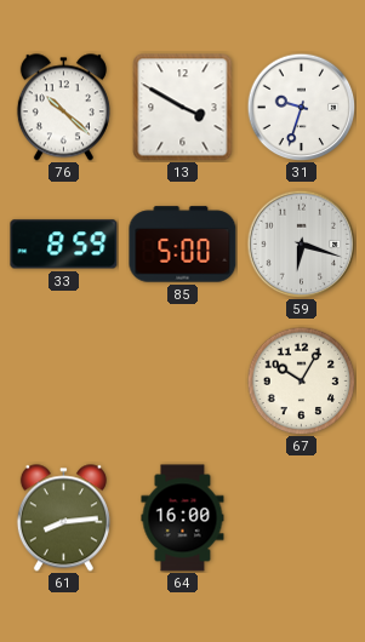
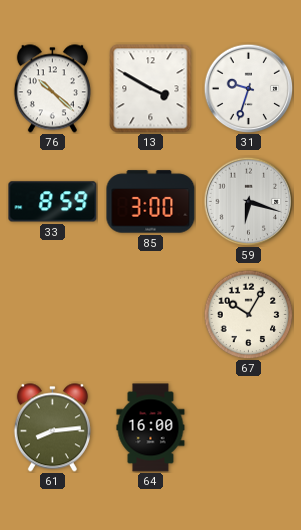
85: 5:00 -> 3:00 (151, 202)
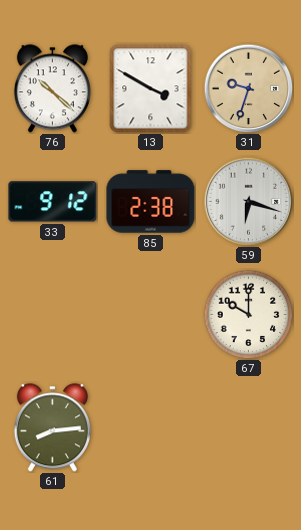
31 dial: white -> champagne (248, 88)
33: 8:59 -> 9:12 (53, 202)
85: 3:00 -> 2:38 (151, 202)
67: 10:05 -> 10:00 (248, 314)
64: 16:00 -> none (151, 428)
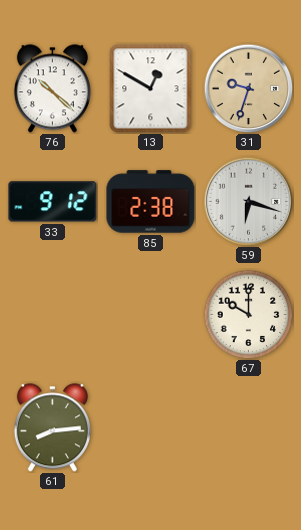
13: 3:50 -> 12:50 (151, 89)
